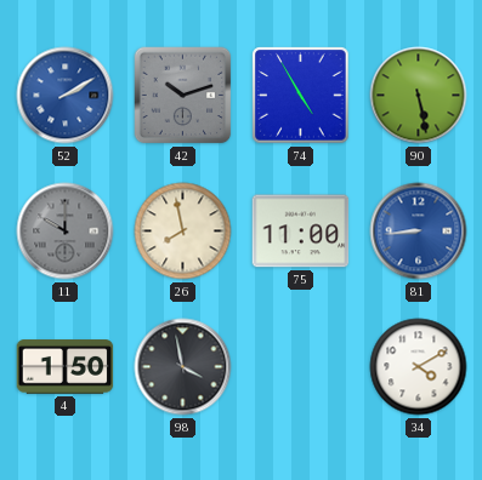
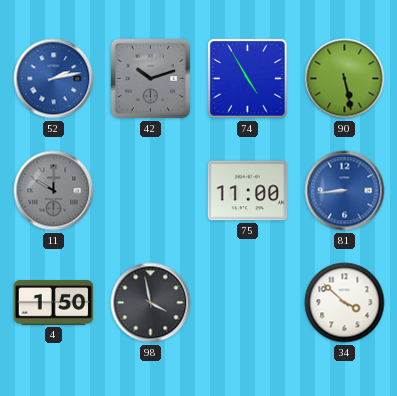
52: 2:10 -> 2:13 (54, 79)
26: 7:58 -> none (183, 232)
34: 4:10 -> 3:52 (345, 303)
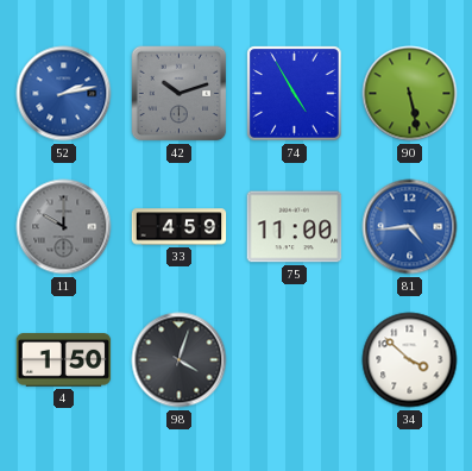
33: none -> 4:59 (180, 227)
81: 8:44 -> 4:44 (410, 227)
98: 3:58 -> 4:03 (180, 360)
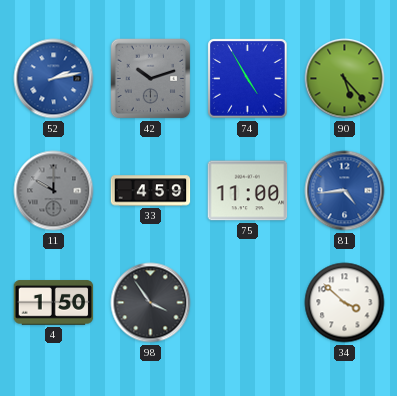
90: 5:28 -> 5:23 (345, 79)
98: 4:03 -> 3:54 (151, 303)
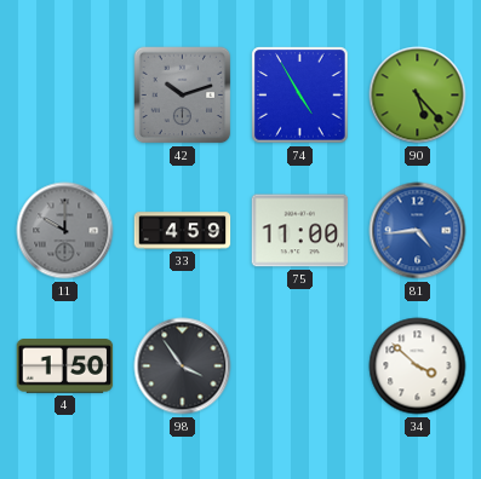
52: 2:13 -> none (54, 79)
